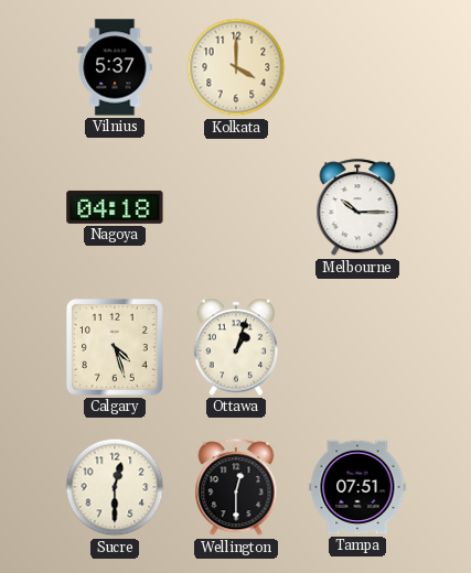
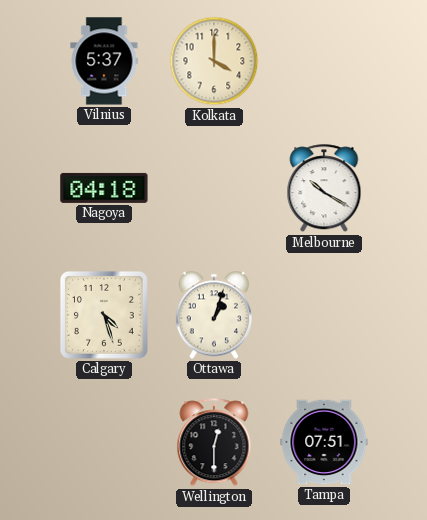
Melbourne: 10:15 -> 10:20 (324, 189)
Sucre: 12:30 -> none (115, 487)
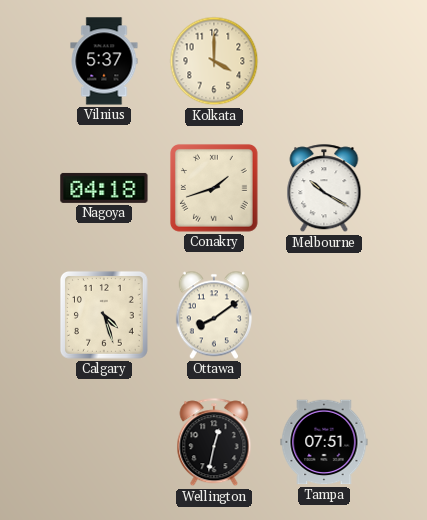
Conakry: none -> 1:42 (215, 188)
Ottawa: 1:03 -> 8:09 (214, 315)
Wellington: 12:30 -> 12:32 (214, 443)
